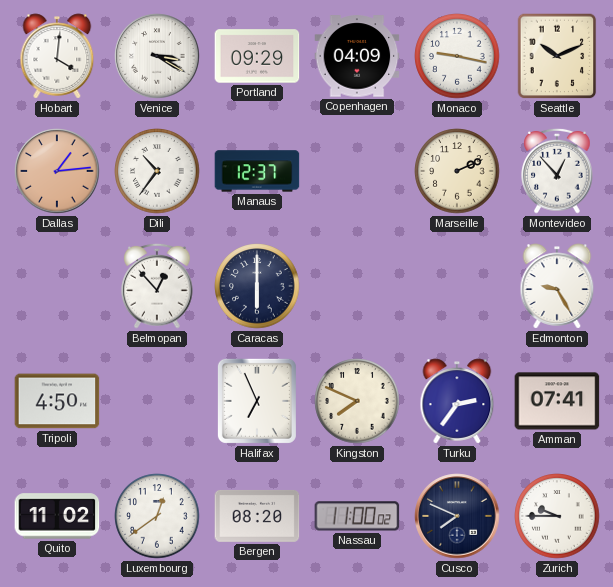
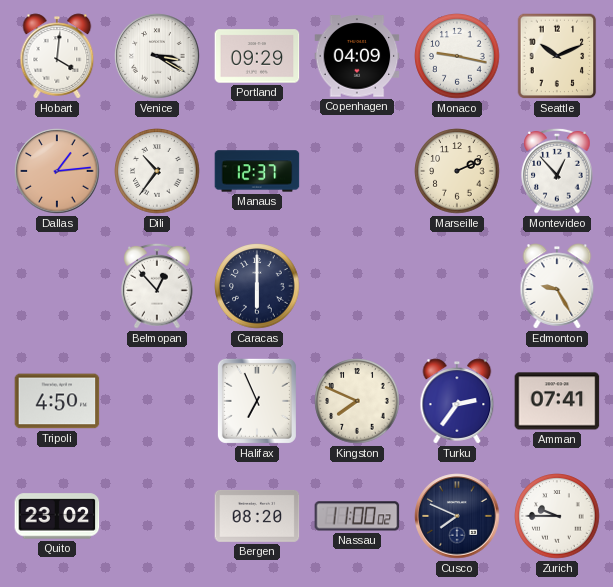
Quito: 11:02 -> 23:02 (57, 516)
Luxembourg: 12:39 -> none (157, 516)
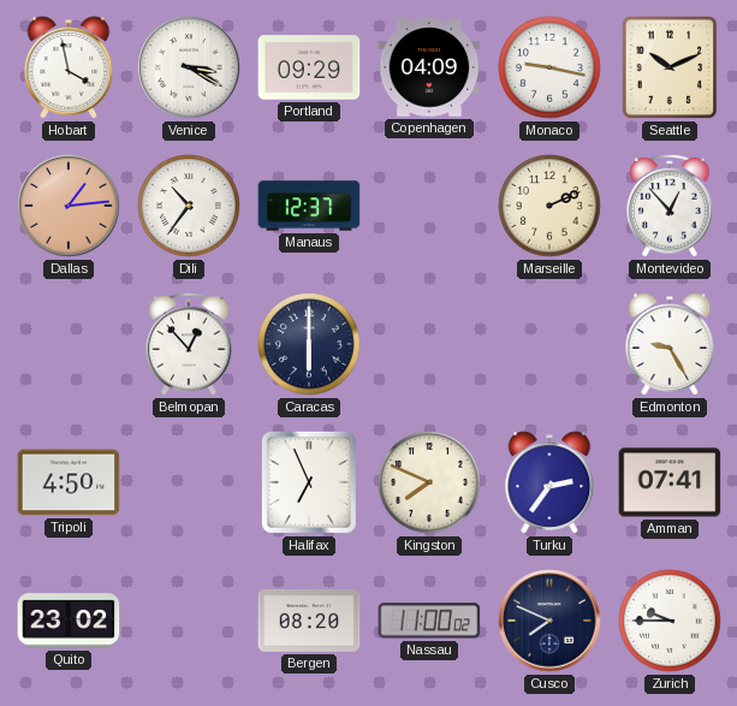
Hobart: 4:01 -> 3:58 (69, 67)
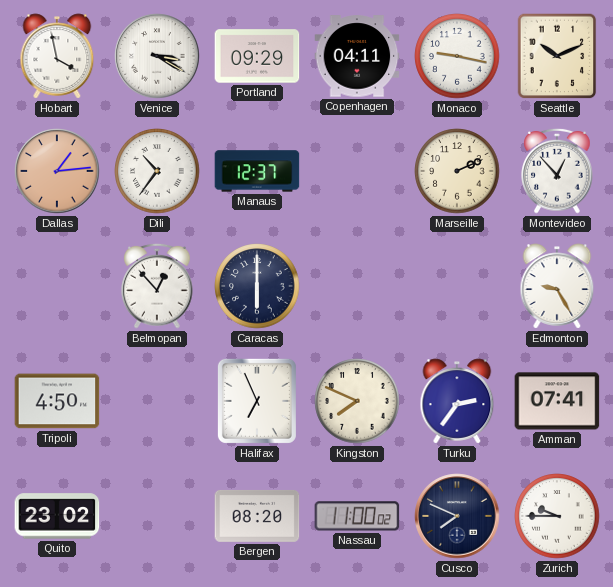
Copenhagen: 04:09 -> 04:11 (357, 56)
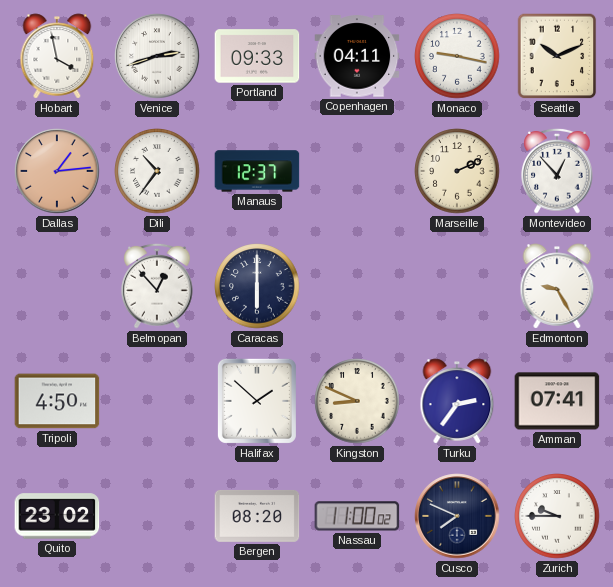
Venice: 3:20 -> 2:42 (157, 56)
Portland: 09:29 -> 09:33 (257, 56)
Halifax: 6:56 -> 1:52 (257, 401)
Kingston: 7:49 -> 8:49 (357, 401)
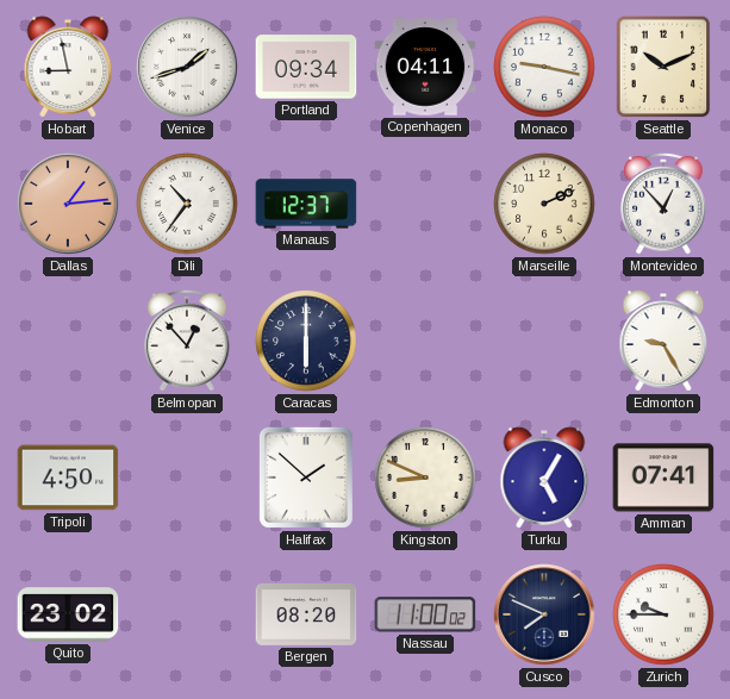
Hobart: 3:58 -> 8:58 (68, 67)
Venice: 2:42 -> 1:42 (187, 67)
Portland: 09:33 -> 09:34 (306, 67)
Turku: 2:36 -> 5:05 (544, 478)
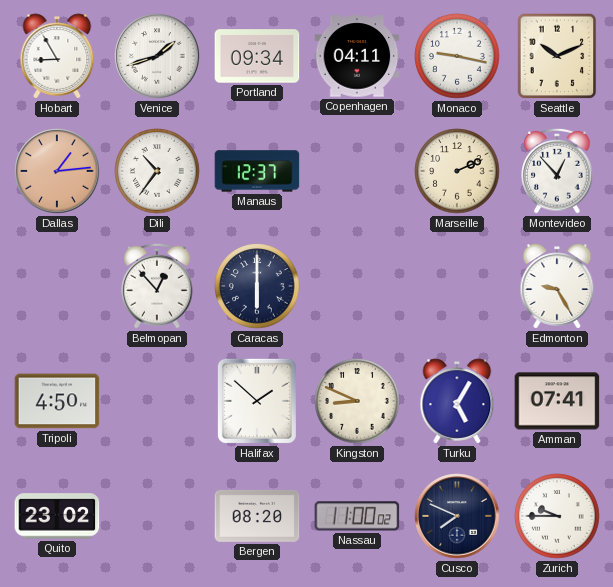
Hobart: 8:58 -> 8:55 (57, 56)
